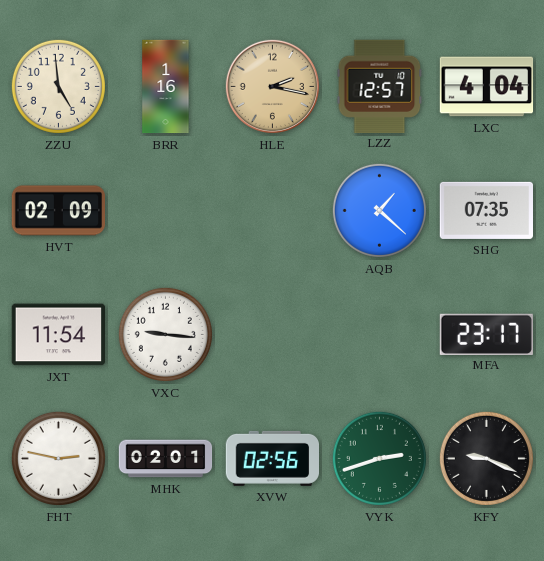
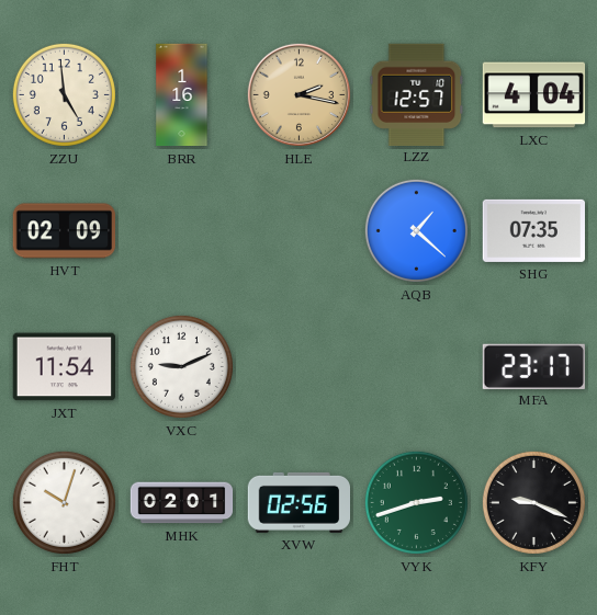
VXC: 9:16 -> 9:11 (181, 366)
FHT: 2:47 -> 10:03 (64, 502)
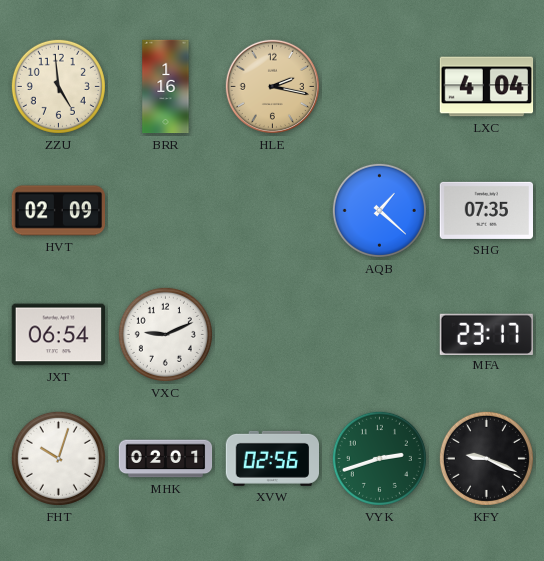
LZZ: 12:57 -> none (417, 94)
JXT: 11:54 -> 06:54 (58, 335)
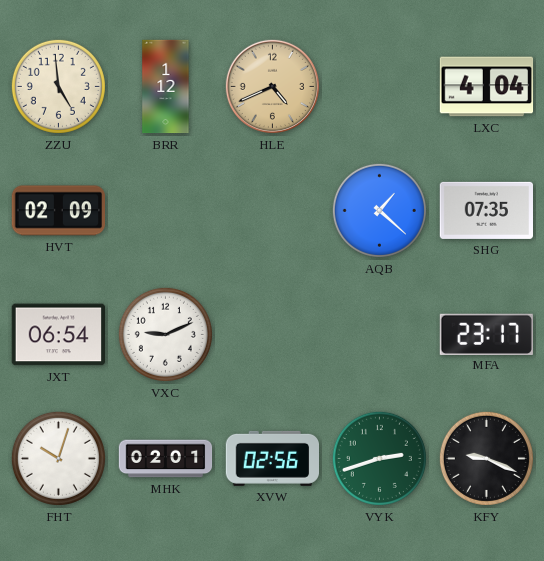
BRR: 1:16 -> 1:12 (166, 87)
HLE: 2:17 -> 4:41 (272, 86)
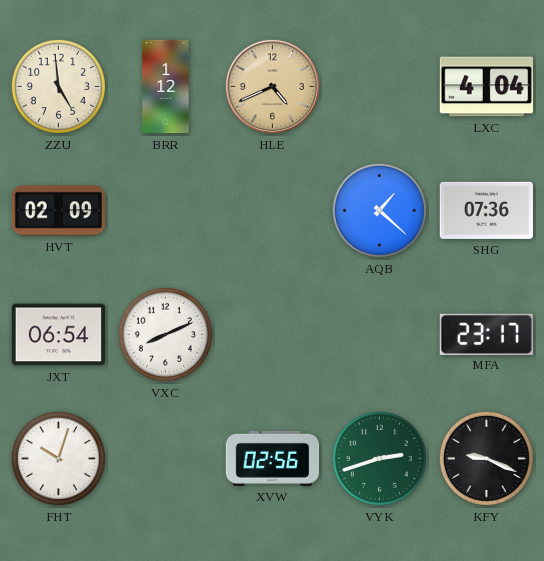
SHG: 07:35 -> 07:36 (486, 210)
VXC: 9:11 -> 8:11 (165, 334)
MHK: 02:01 -> none (166, 459)
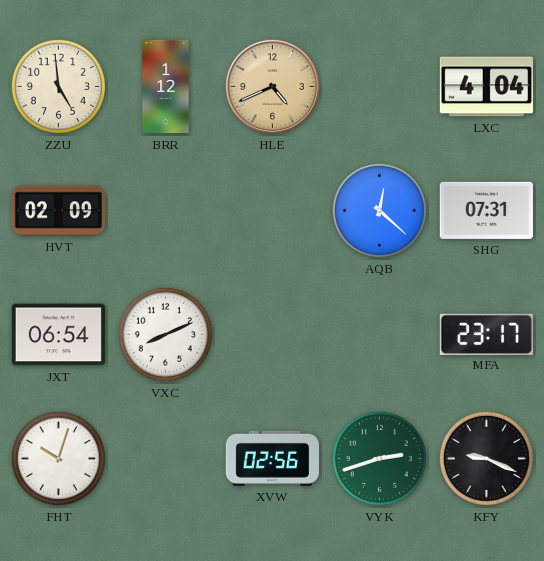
AQB: 1:22 -> 12:22 (379, 210)
SHG: 07:36 -> 07:31 (486, 210)
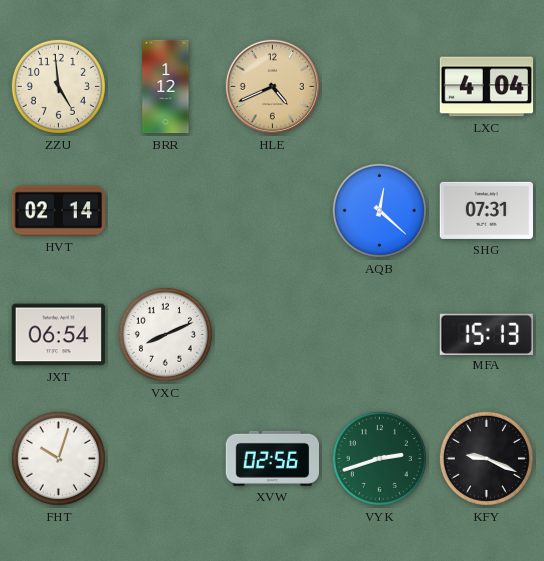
HVT: 02:09 -> 02:14 (58, 211)
MFA: 23:17 -> 15:13 (486, 334)
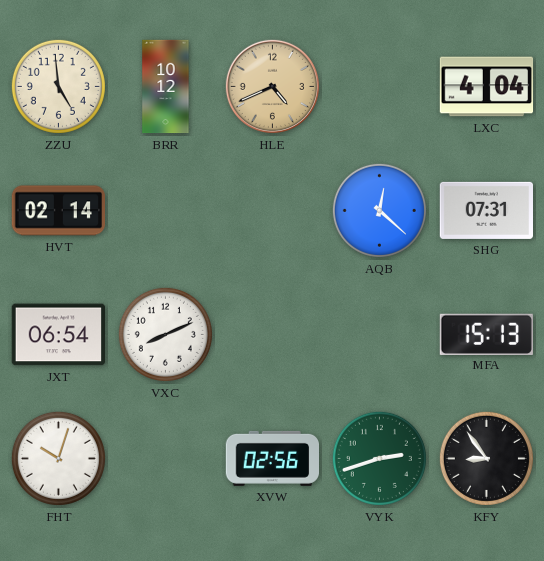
BRR: 1:12 -> 10:12 (166, 87)
KFY: 9:19 -> 8:54 (486, 458)
